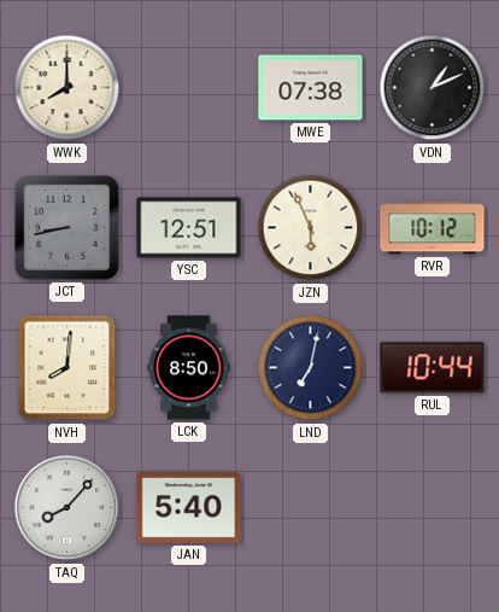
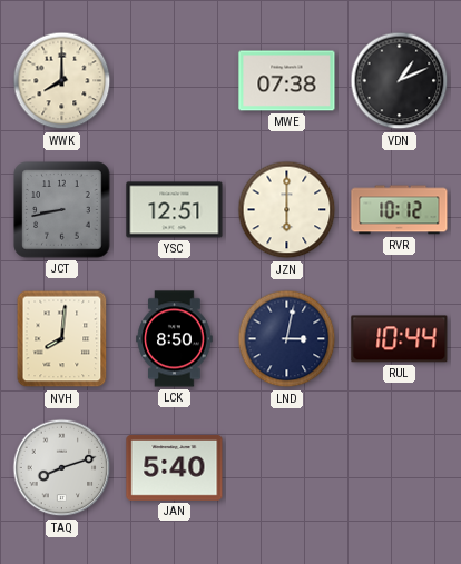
JZN: 5:56 -> 6:00 (287, 210)
LND: 7:02 -> 3:02 (287, 339)
TAQ: 8:07 -> 8:12 (62, 468)
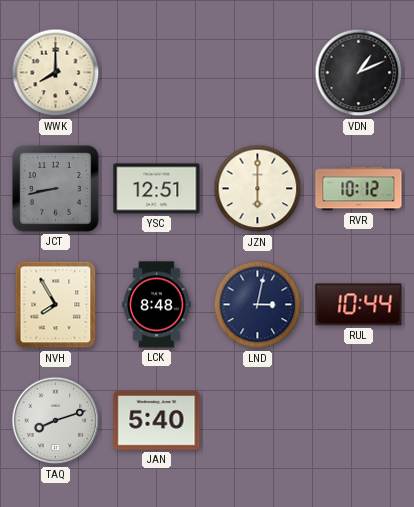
MWE: 07:38 -> none (287, 81)
NVH: 8:01 -> 7:55 (56, 305)
LCK: 8:50 -> 8:48 (157, 305)
